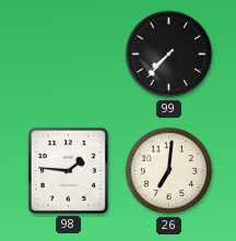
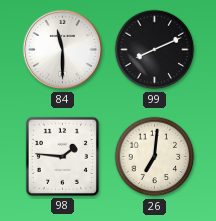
84: none -> 11:30 (63, 50)
99: 7:37 -> 8:11 (155, 50)
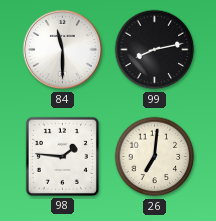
99: 8:11 -> 8:13 (155, 50)
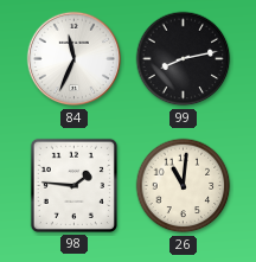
84: 11:30 -> 11:34 (75, 59)
26: 7:01 -> 11:01 (184, 186)
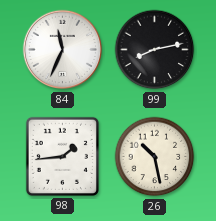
98: 1:46 -> 1:44 (62, 156)
26: 11:01 -> 10:28 (155, 157)
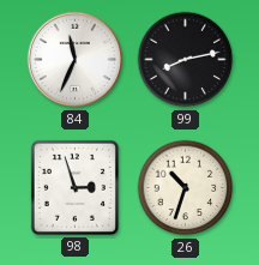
98: 1:44 -> 2:57 (74, 187)
26: 10:28 -> 10:33 (186, 188)
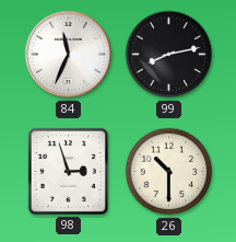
26: 10:33 -> 10:30 (169, 172)
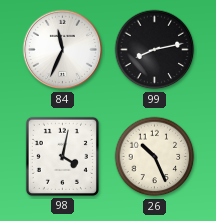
98: 2:57 -> 4:02 (62, 156)
26: 10:30 -> 10:26 (155, 157)
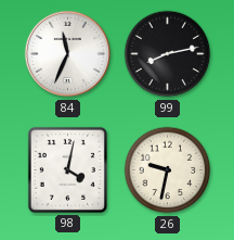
26: 10:26 -> 9:32 (168, 170)
